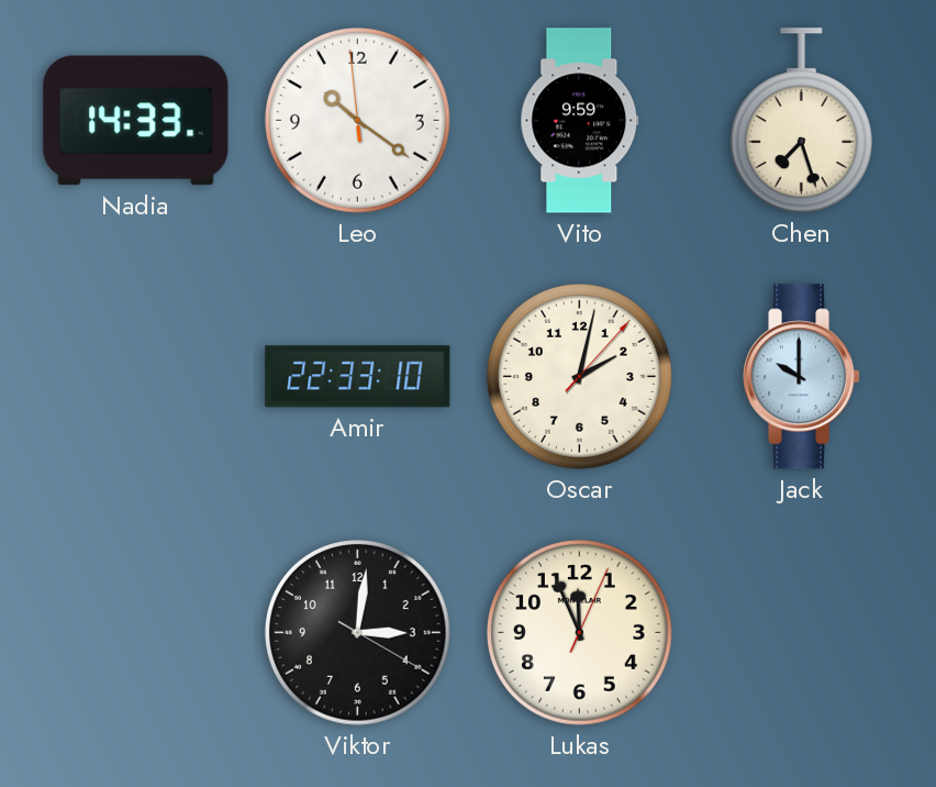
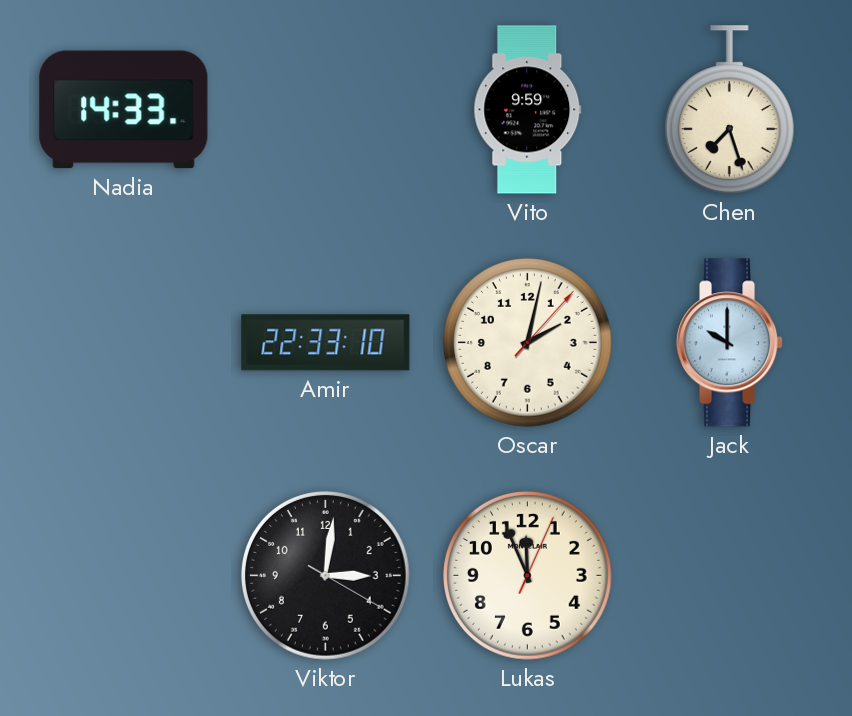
Leo: 10:20 -> none (358, 121)
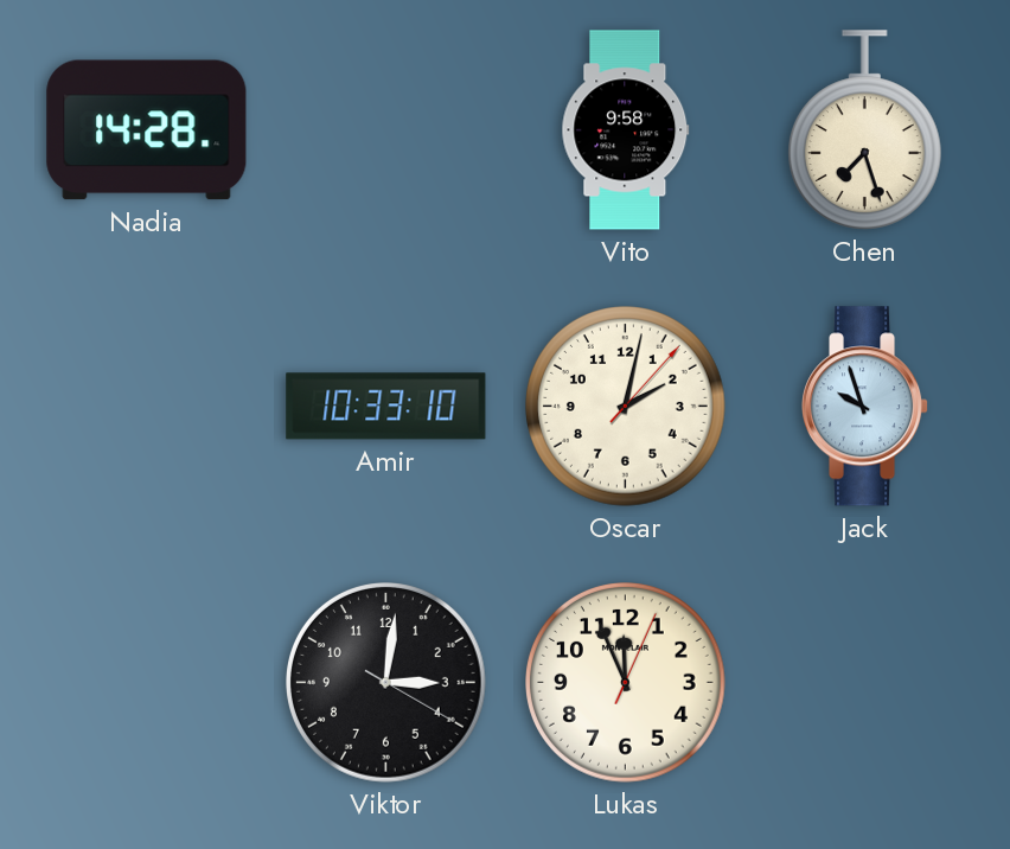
Nadia: 14:33 -> 14:28 (147, 130)
Vito: 9:59 -> 9:58 (626, 130)
Amir: 22:33 -> 10:33 (386, 407)
Jack: 10:00 -> 9:57 (865, 407)
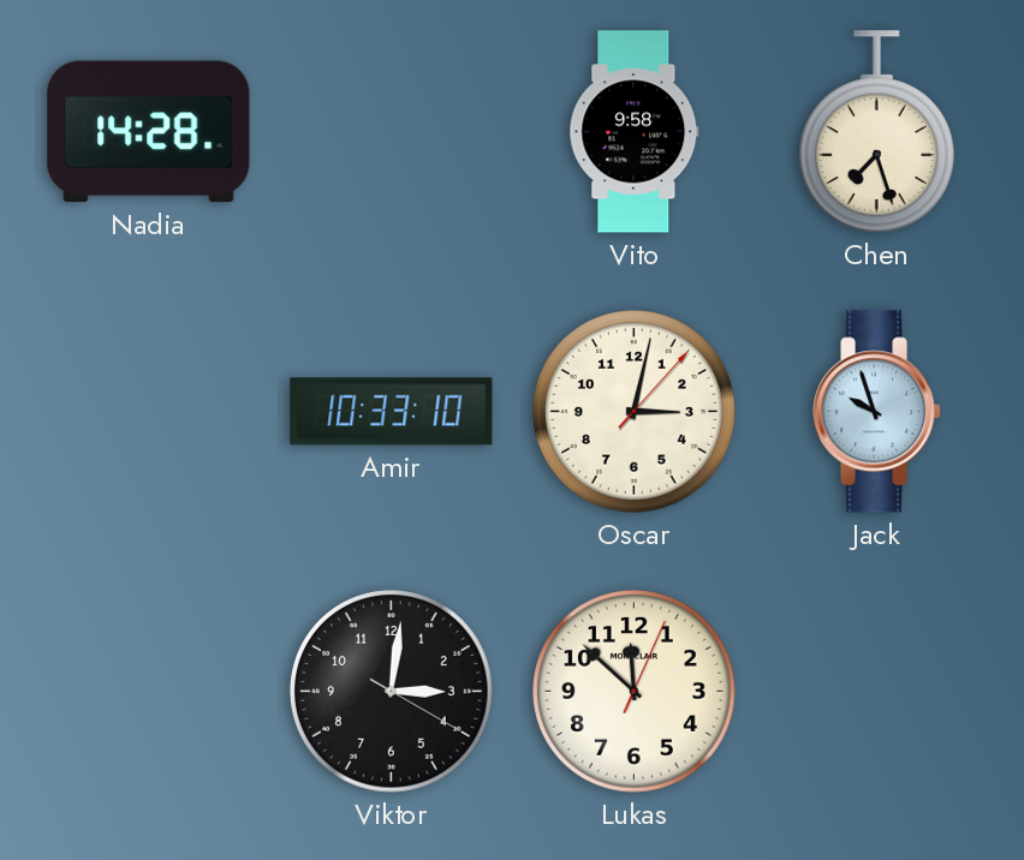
Oscar: 2:02 -> 3:02 (635, 412)
Lukas: 11:56 -> 11:52 (635, 692)
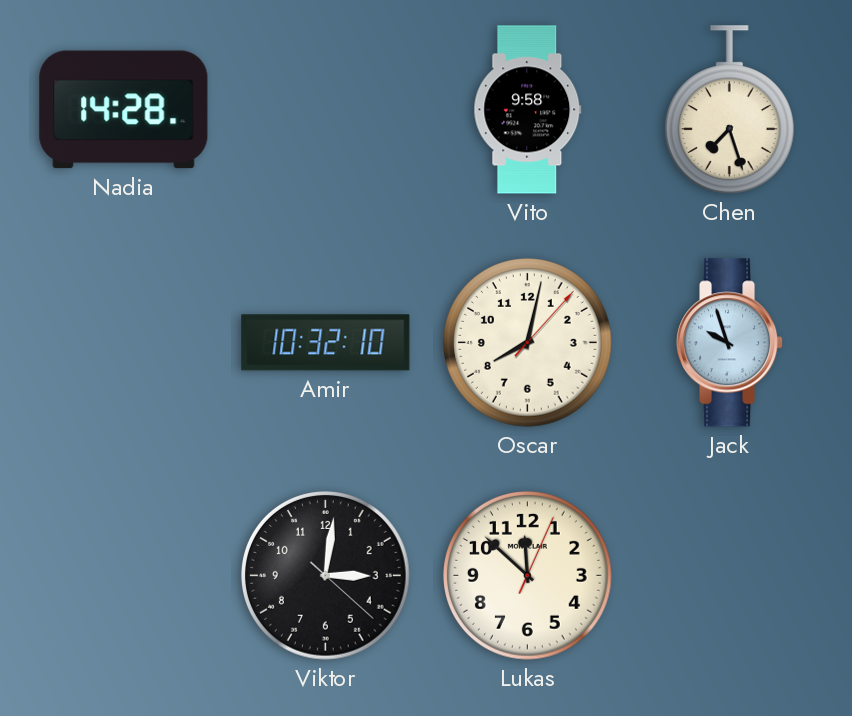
Amir: 10:33 -> 10:32 (326, 343)
Oscar: 3:02 -> 8:02 (528, 343)
Viktor: 3:01:20 -> 3:01:22 (326, 576)
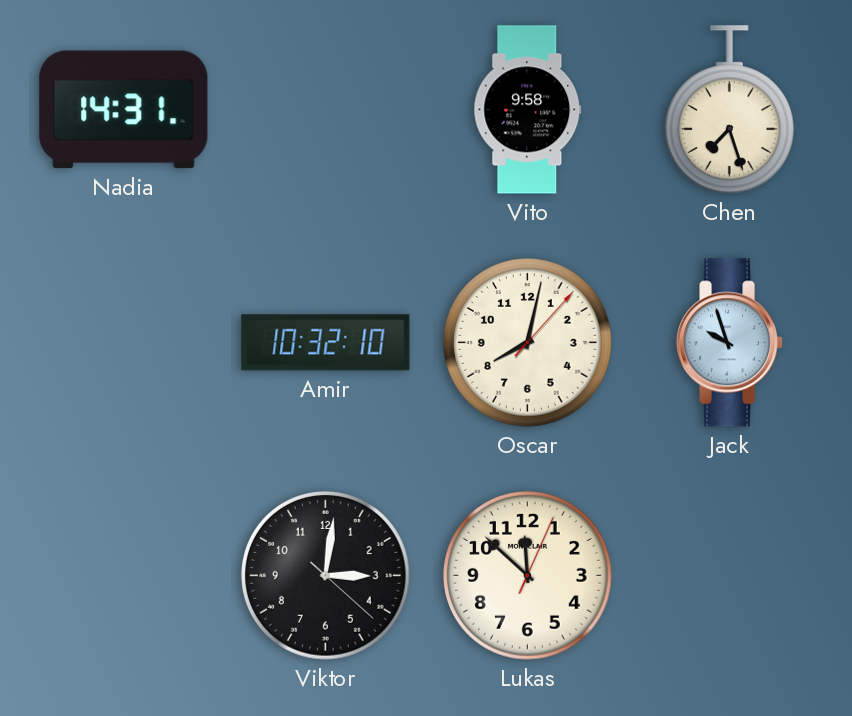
Nadia: 14:28 -> 14:31 (124, 110)
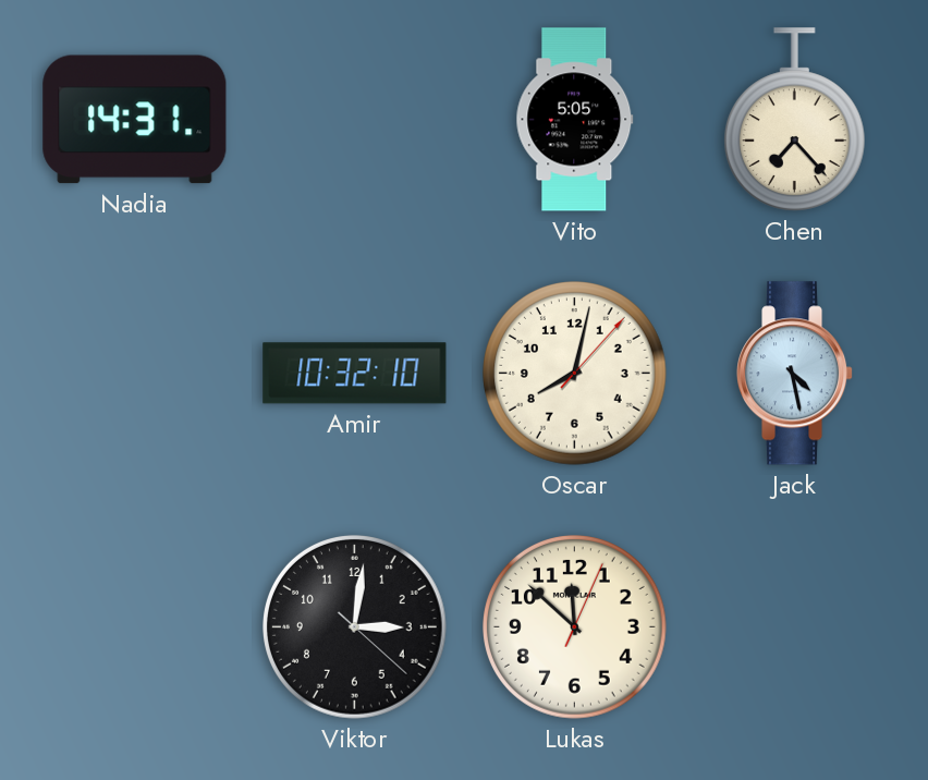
Vito: 9:58 -> 5:05 (575, 120)
Chen: 7:27 -> 7:23 (794, 120)
Jack: 9:57 -> 4:28 (795, 374)
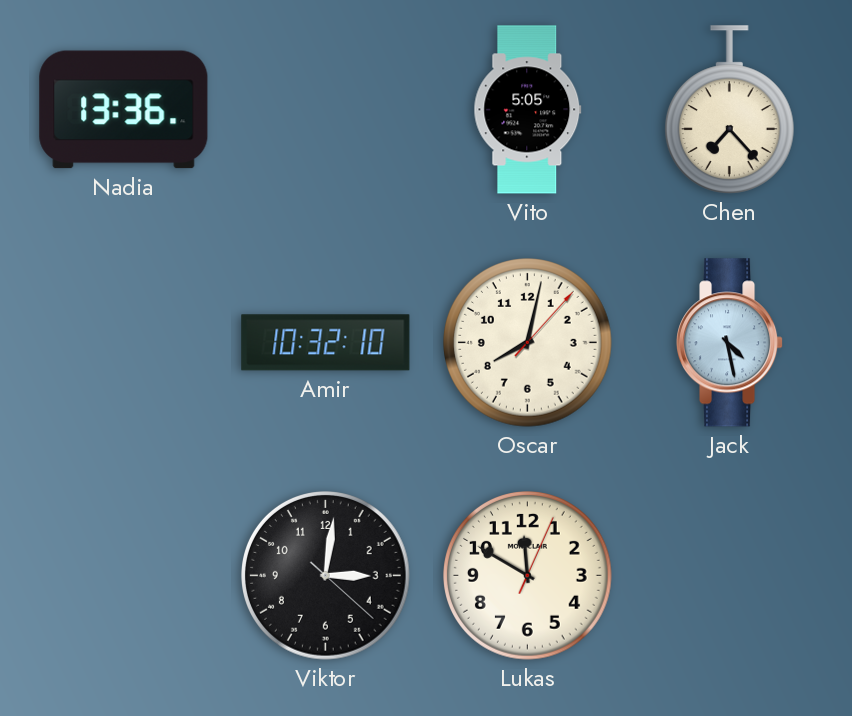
Nadia: 14:31 -> 13:36 (124, 110)
Lukas: 11:52 -> 11:50 (528, 576)
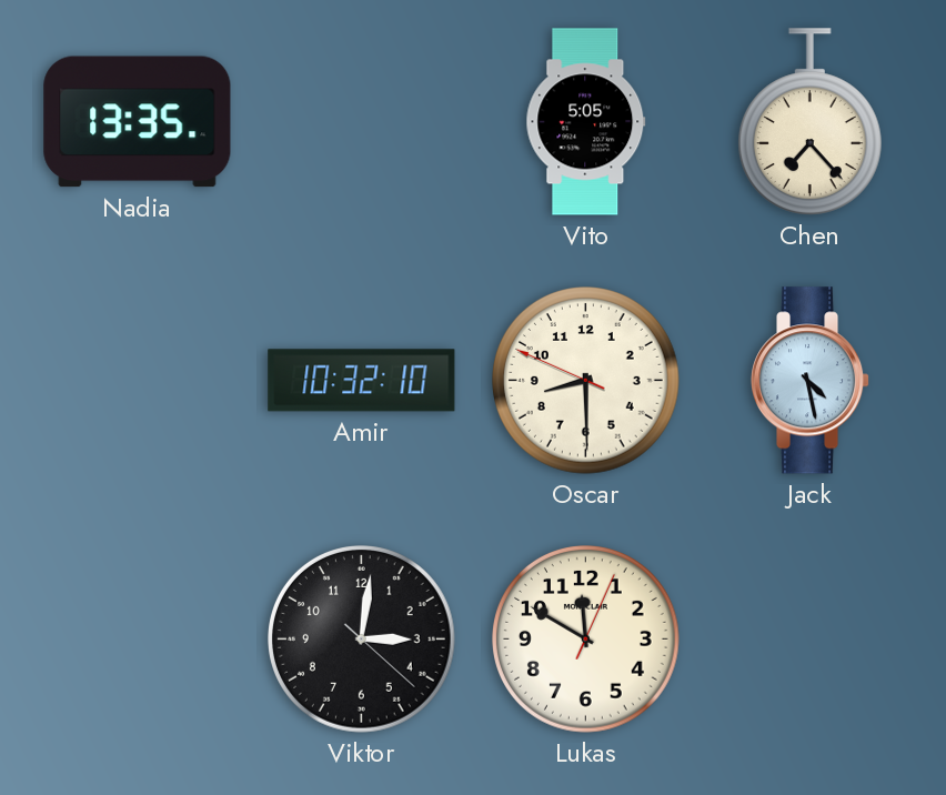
Nadia: 13:36 -> 13:35 (138, 122)
Oscar: 8:02 -> 8:29 (586, 381)
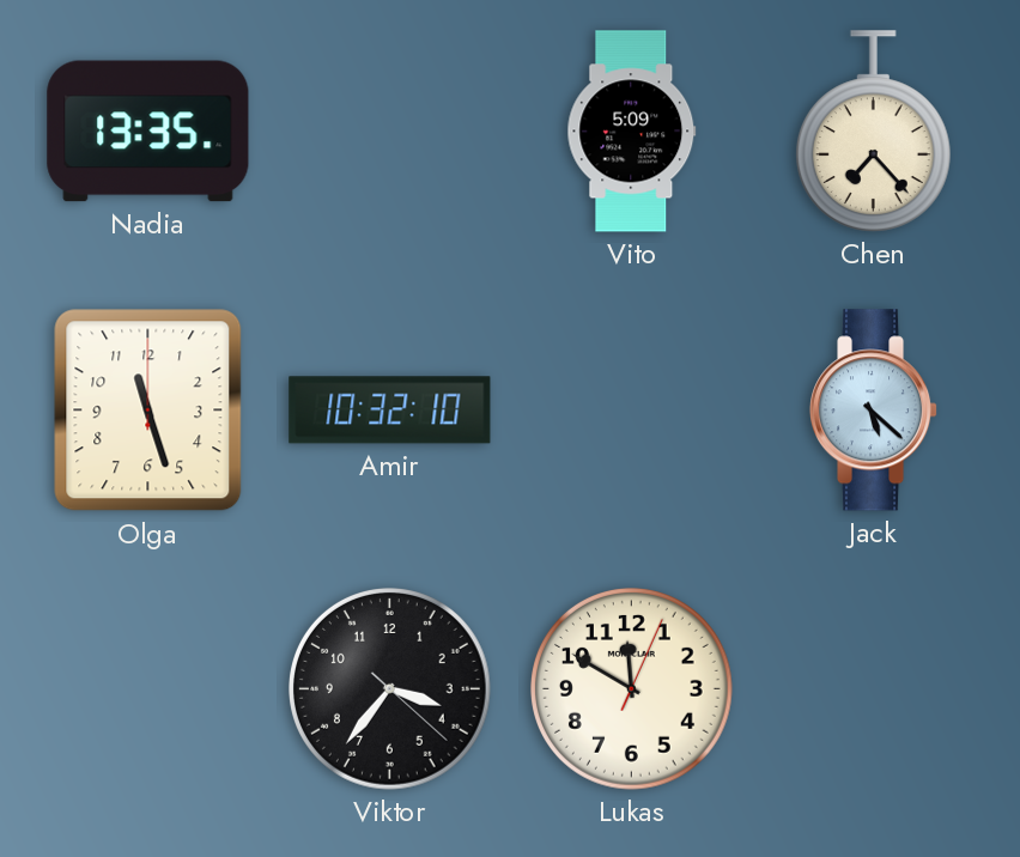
Vito: 5:05 -> 5:09 (632, 132)
Olga: none -> 11:27 (148, 411)
Oscar: 8:29 -> none (586, 381)
Jack: 4:28 -> 5:22 (874, 411)
Viktor: 3:01 -> 3:36 (390, 689)
